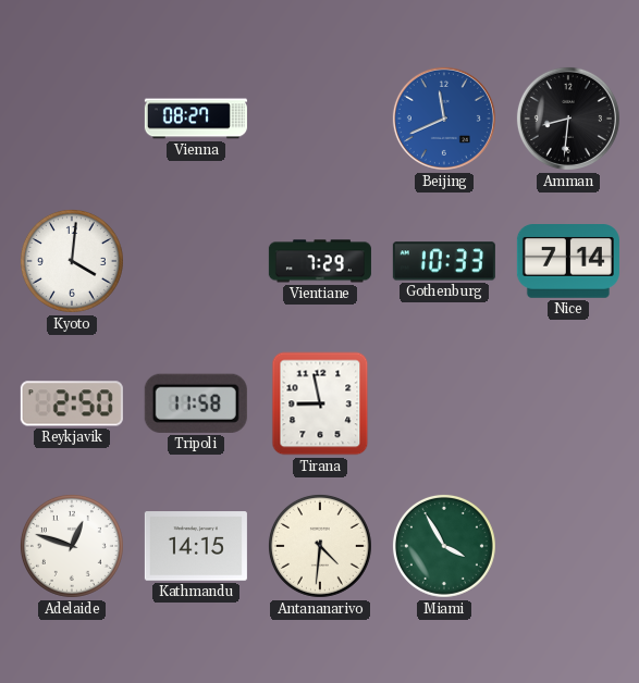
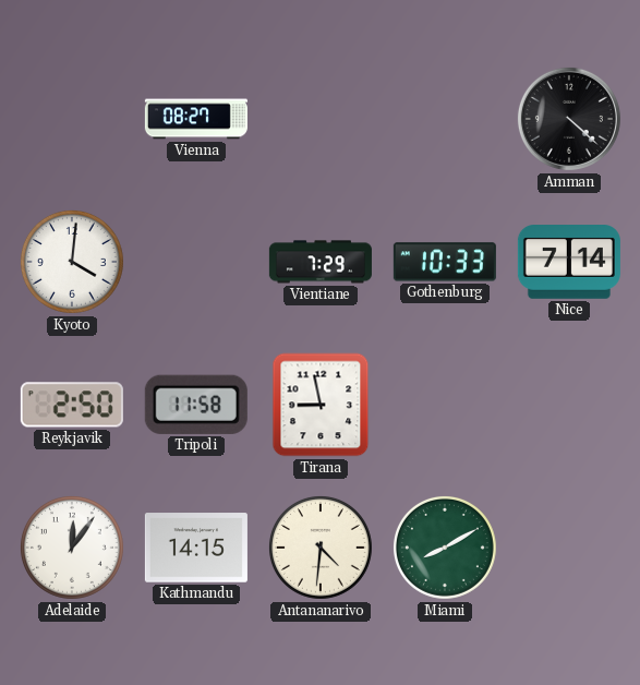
Beijing: 11:41 -> none (444, 119)
Amman: 8:31 -> 4:22 (569, 119)
Adelaide: 12:48 -> 12:06 (72, 548)
Miami: 3:55 -> 8:10 (445, 548)
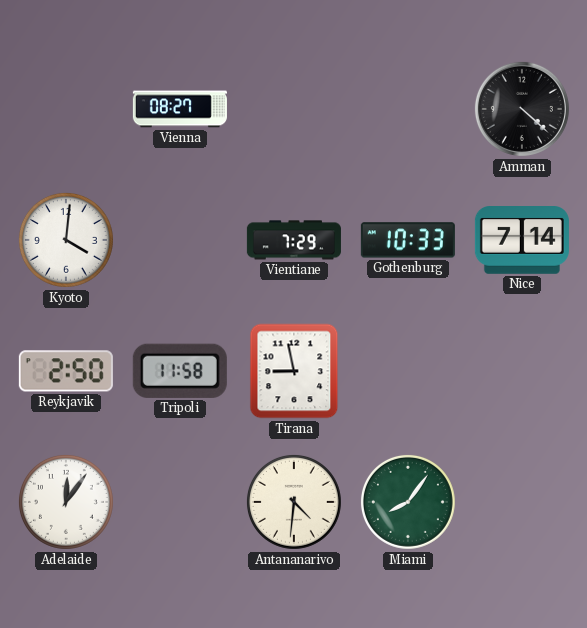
Kathmandu: 14:15 -> none (196, 548)
Miami: 8:10 -> 8:06 (408, 502)
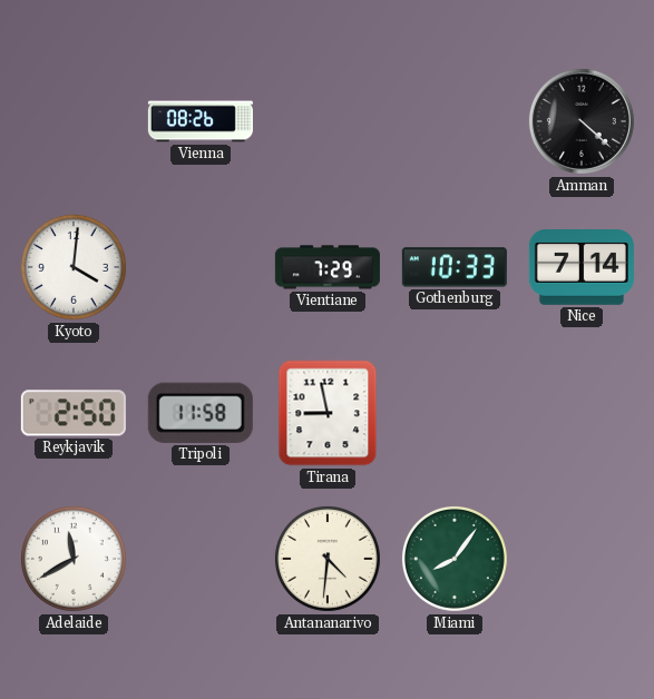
Vienna: 08:27 -> 08:26 (201, 121)
Adelaide: 12:06 -> 11:40 (74, 559)
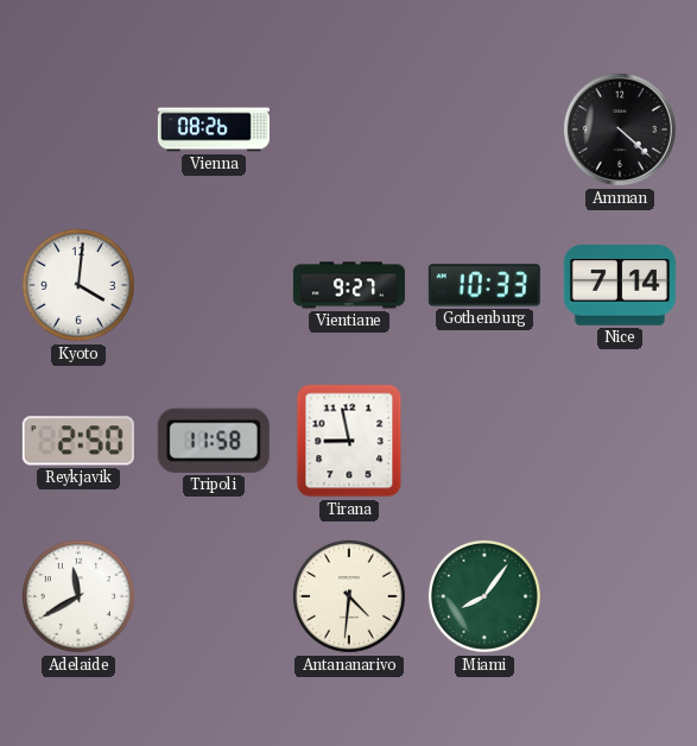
Vientiane: 7:29 -> 9:27 (349, 285)
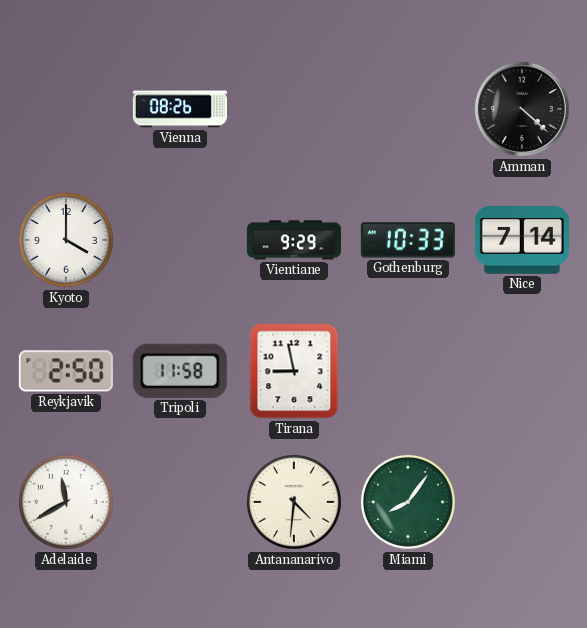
Kyoto: 4:01 -> 4:00 (66, 240)
Vientiane: 9:27 -> 9:29 (294, 240)
